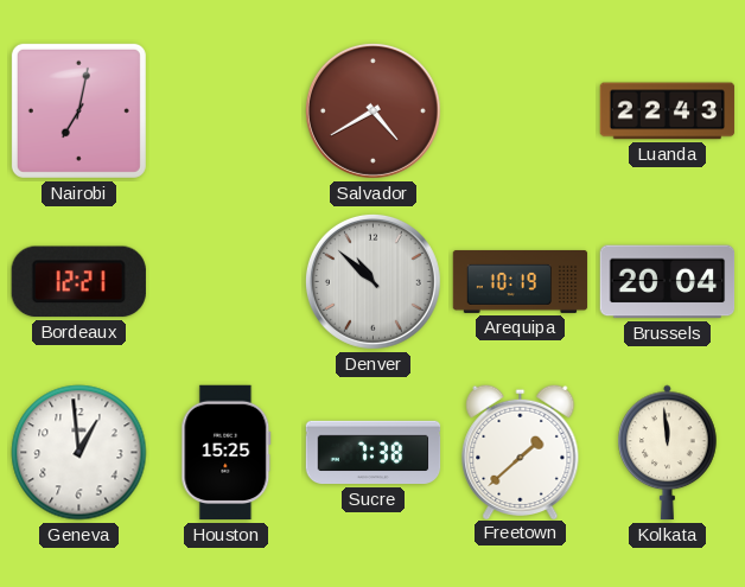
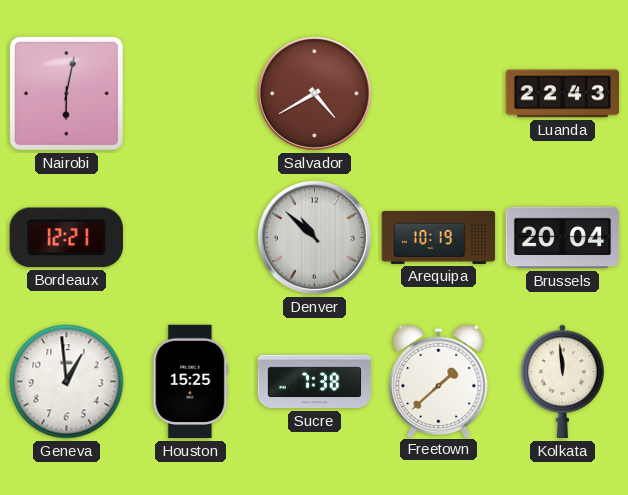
Nairobi: 7:02 -> 6:02 (66, 93)
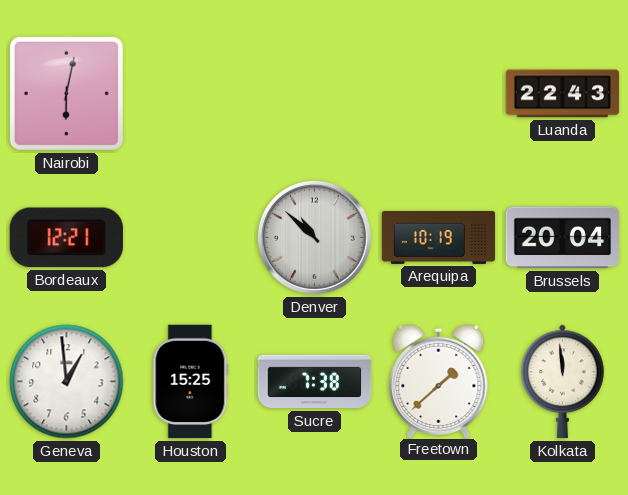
Salvador: 4:40 -> none (314, 93)
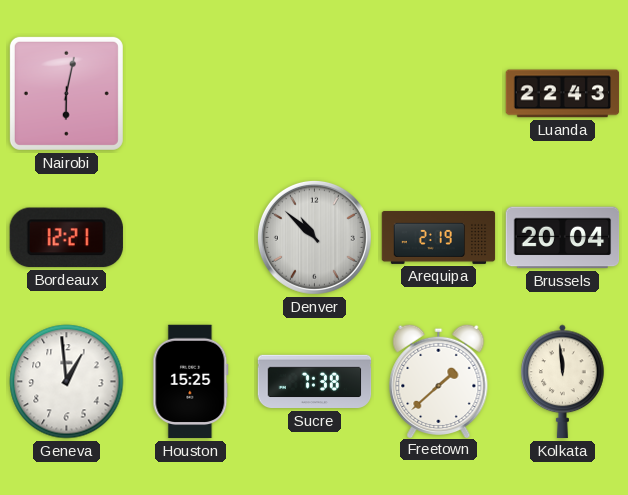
Arequipa: 10:19 -> 2:19 (439, 237)
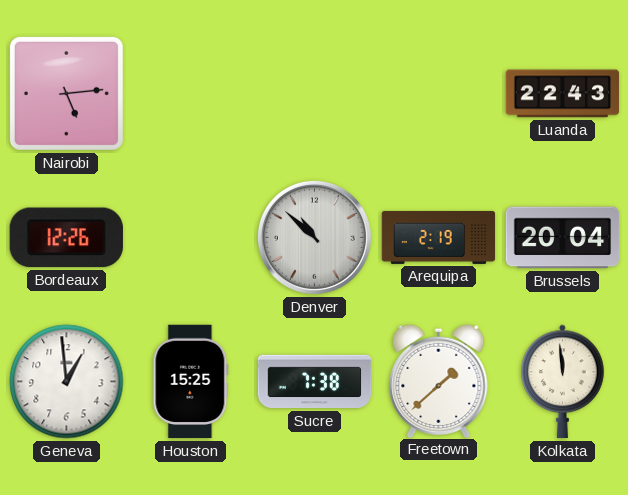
Nairobi: 6:02 -> 5:14 (66, 93)
Bordeaux: 12:21 -> 12:26 (66, 238)
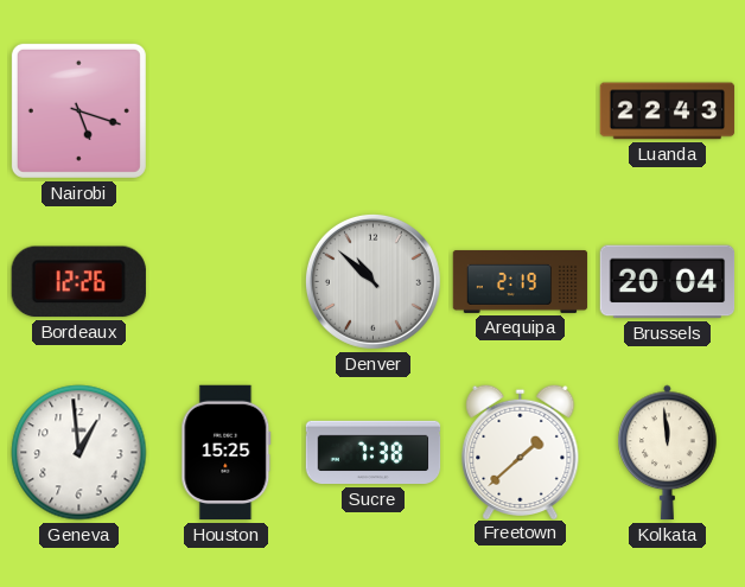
Nairobi: 5:14 -> 5:18 (78, 110)
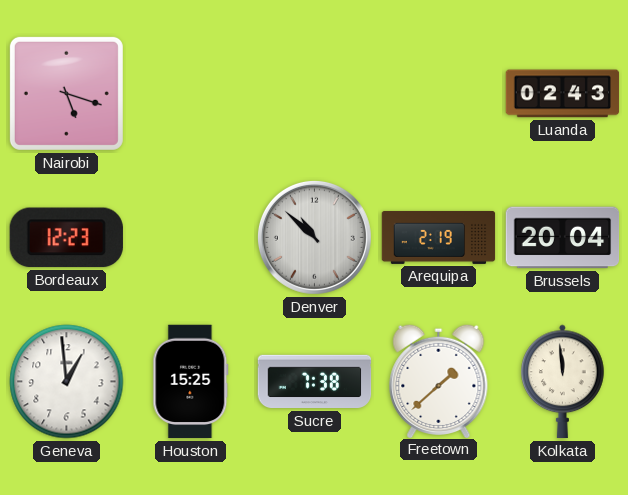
Luanda: 22:43 -> 02:43 (563, 94)
Bordeaux: 12:26 -> 12:23 (66, 238)
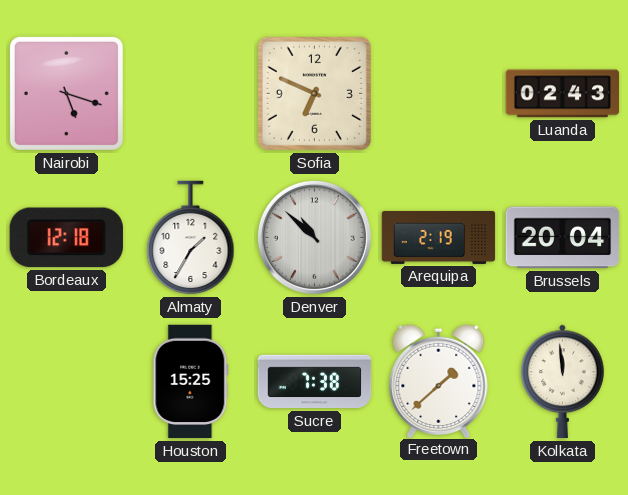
Sofia: none -> 6:49 (314, 93)
Bordeaux: 12:23 -> 12:18 (66, 238)
Almaty: none -> 1:35 (191, 238)
Geneva: 12:59 -> none (67, 382)
